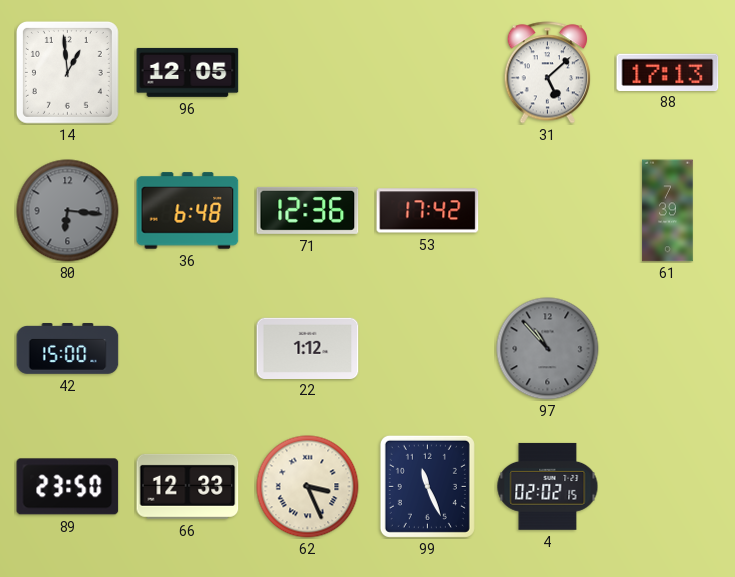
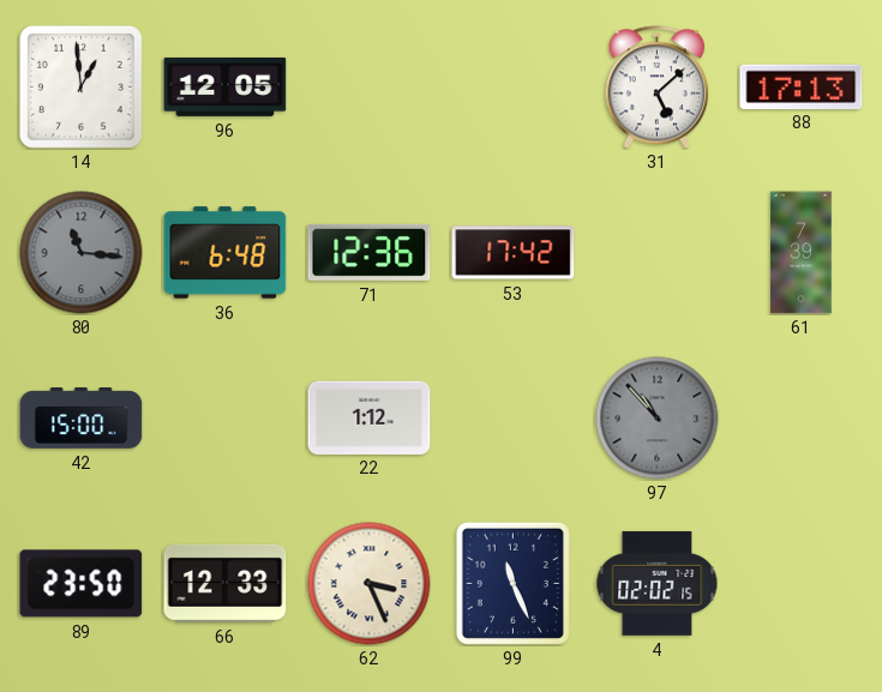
80: 6:16 -> 11:16 (82, 253)
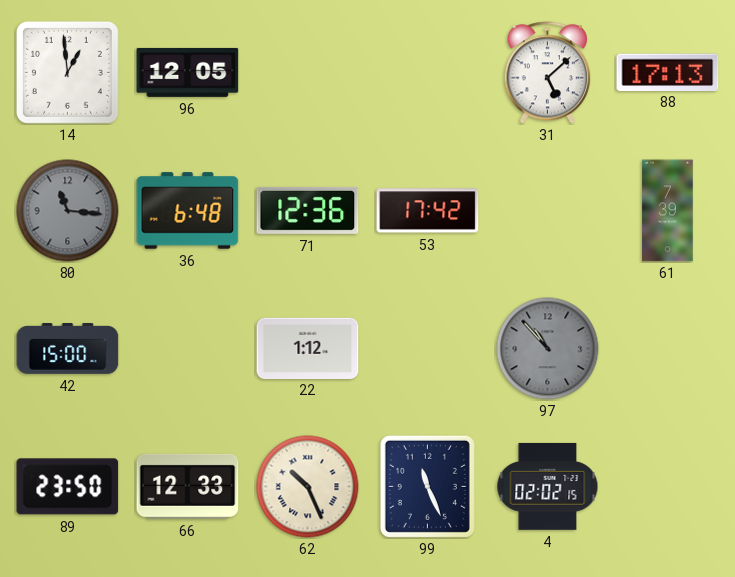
62: 3:26 -> 10:26 (308, 487)
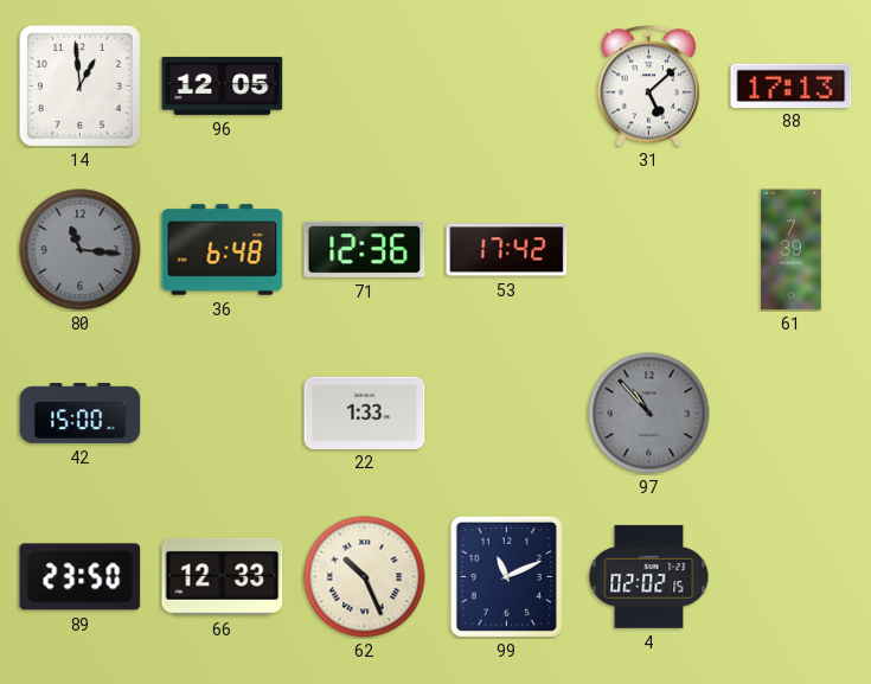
22: 1:12 -> 1:33 (365, 413)
99: 11:26 -> 11:11 (506, 576)
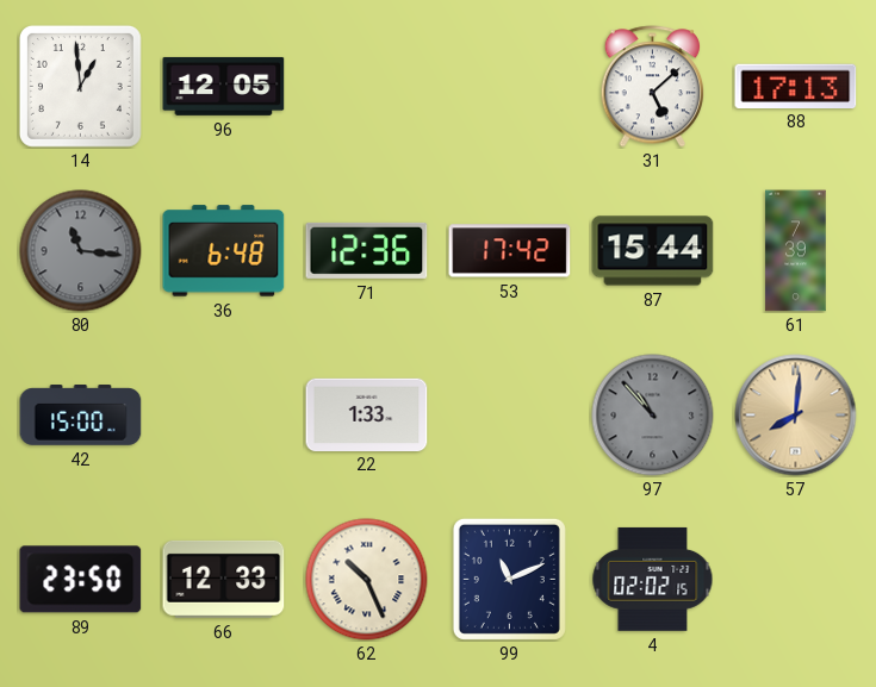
87: none -> 15:44 (653, 251)
57: none -> 8:01 (796, 416)
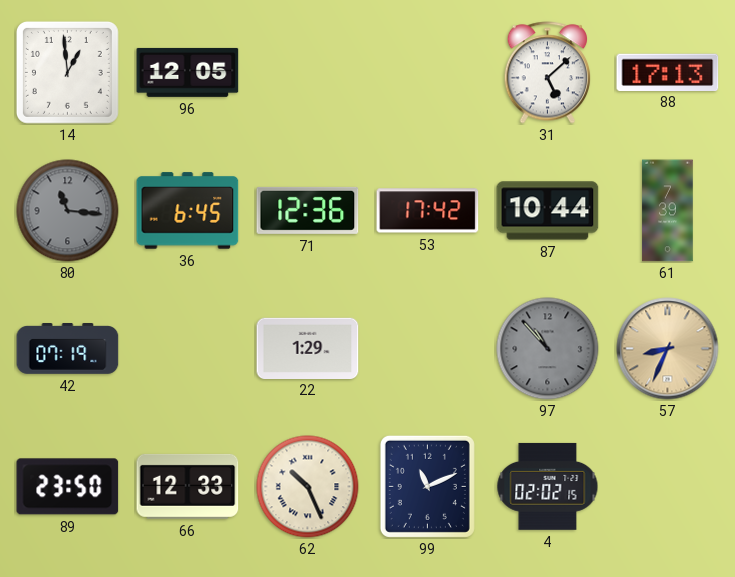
36: 6:48 -> 6:45 (188, 211)
87: 15:44 -> 10:44 (548, 211)
42: 15:00 -> 07:19 (68, 349)
22: 1:33 -> 1:29 (308, 348)
57: 8:01 -> 8:34 (668, 349)
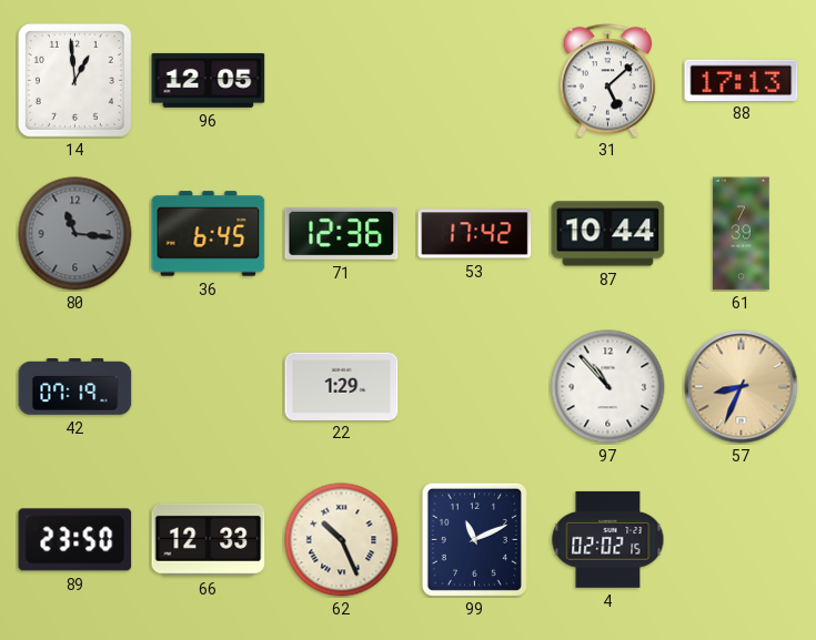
97 dial: grey -> white (608, 387)
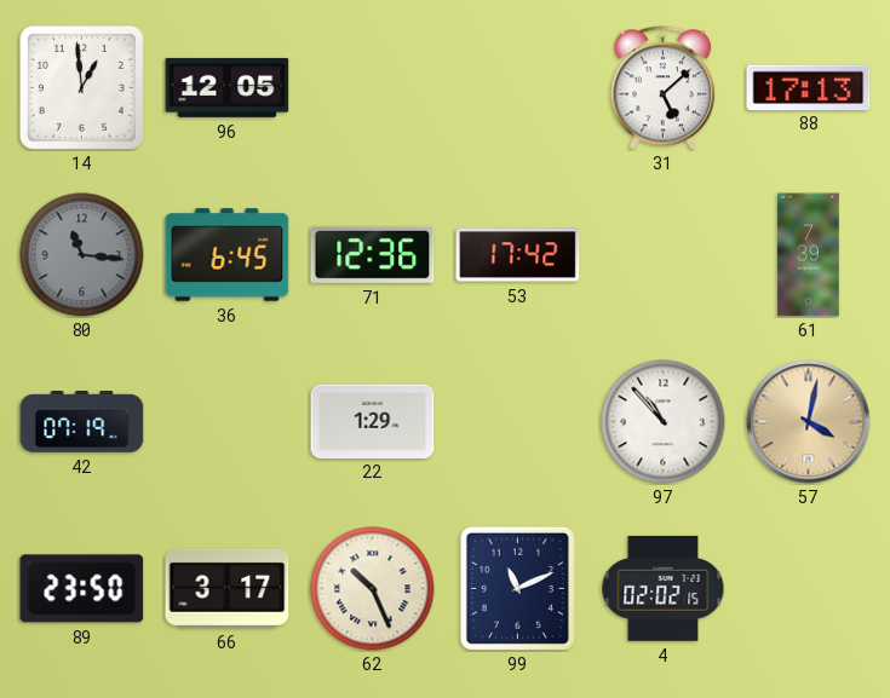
87: 10:44 -> none (608, 234)
57: 8:34 -> 4:02 (809, 422)
66: 12:33 -> 3:17 (228, 588)
